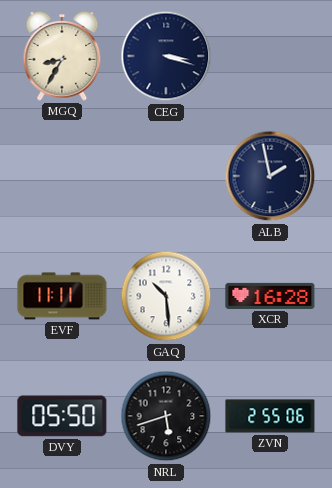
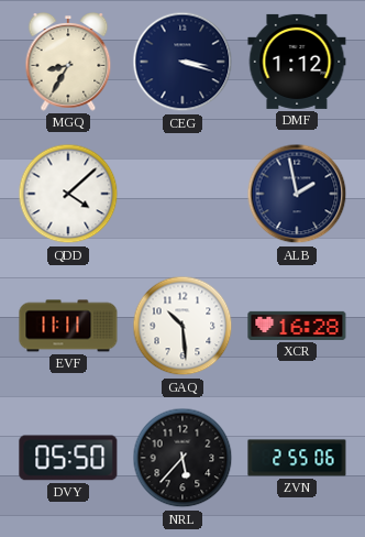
DMF: none -> 1:12 (297, 62)
QDD: none -> 4:08 (68, 194)
NRL: 5:42 -> 5:37 (182, 458)
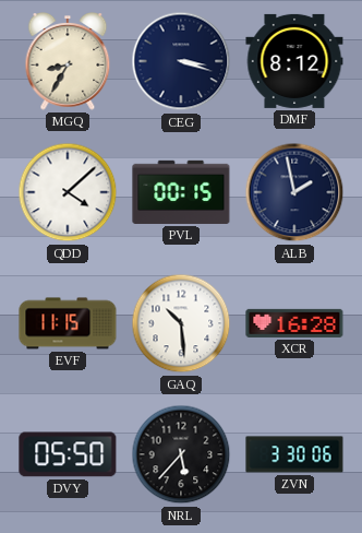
DMF: 1:12 -> 8:12 (294, 61)
PVL: none -> 00:15 (181, 192)
EVF: 11:11 -> 11:15 (68, 323)
ZVN: 2:55 -> 3:30 (294, 454)
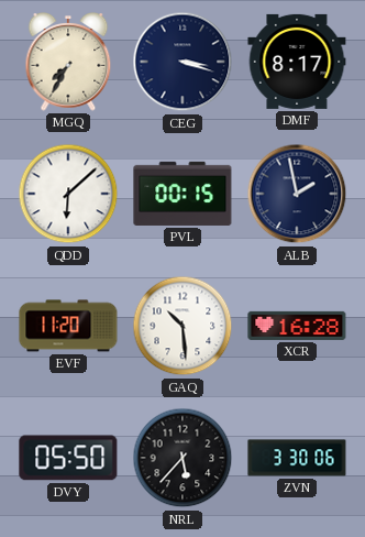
MGQ: 8:35 -> 7:35 (68, 63)
DMF: 8:12 -> 8:17 (297, 62)
QDD: 4:08 -> 6:08 (68, 194)
EVF: 11:15 -> 11:20 (68, 326)
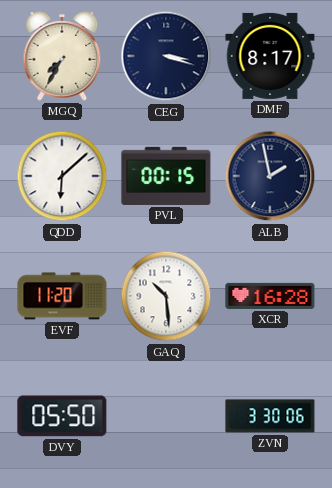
NRL: 5:37 -> none (182, 458)
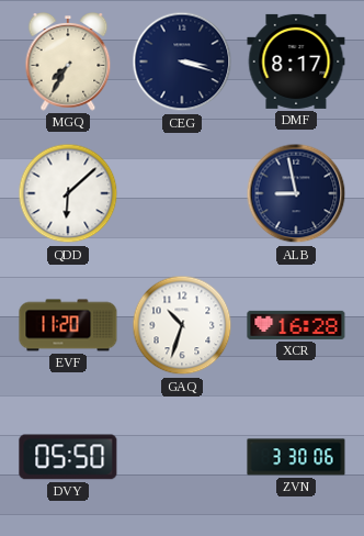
PVL: 00:15 -> none (166, 176)
ALB: 1:58 -> 8:58 (296, 193)
GAQ: 10:29 -> 10:33 (182, 325)
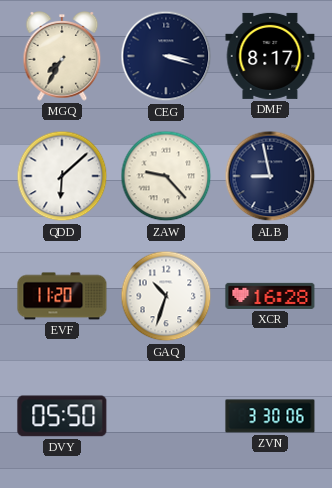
ZAW: none -> 9:23 (166, 176)
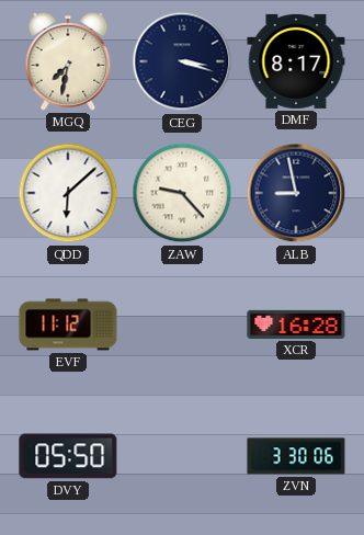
MGQ: 7:35 -> 7:32 (68, 62)
EVF: 11:20 -> 11:12 (68, 325)
GAQ: 10:33 -> none (166, 296)
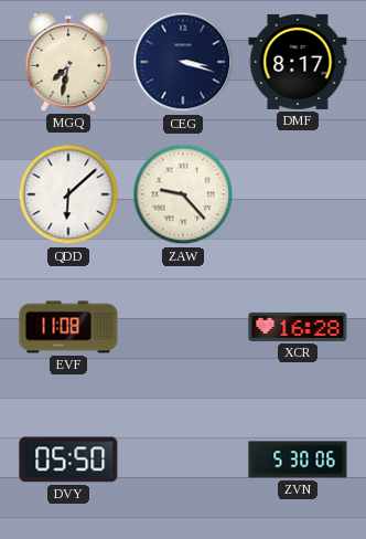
ALB: 8:58 -> none (296, 193)
EVF: 11:12 -> 11:08 (68, 327)
ZVN: 3:30 -> 5:30 (298, 459)
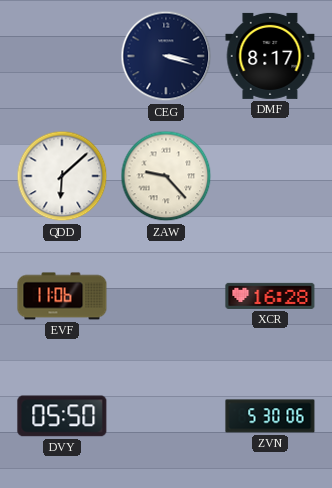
MGQ: 7:32 -> none (68, 63)
EVF: 11:08 -> 11:06 (62, 296)
